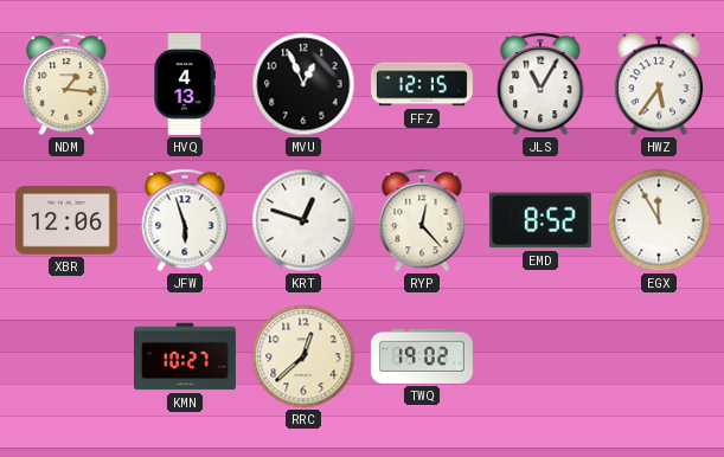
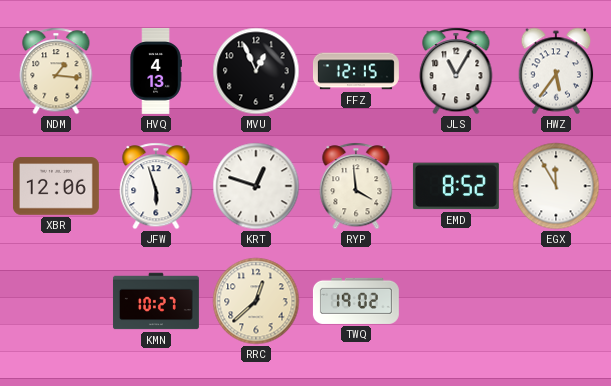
RYP: 12:23 -> 3:59 (356, 186)
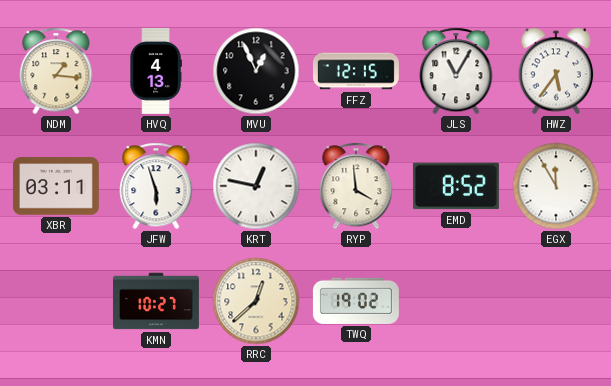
XBR: 12:06 -> 03:11 (56, 186)
KRT: 12:48 -> 12:47 (256, 186)
